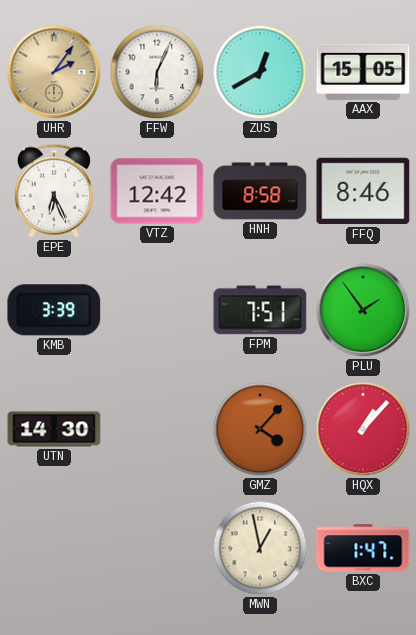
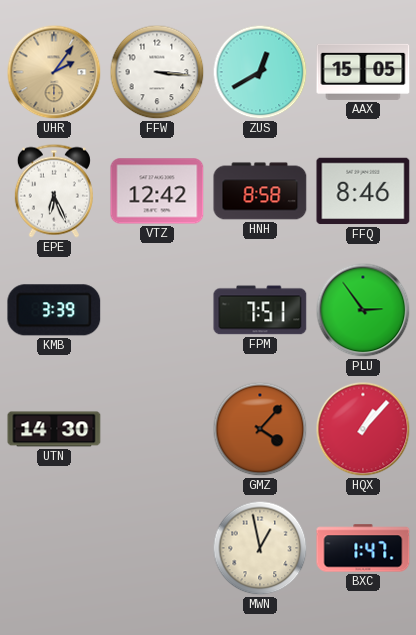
FFW: 6:04 -> 3:16 (157, 72)
PLU: 1:54 -> 2:54 (363, 310)
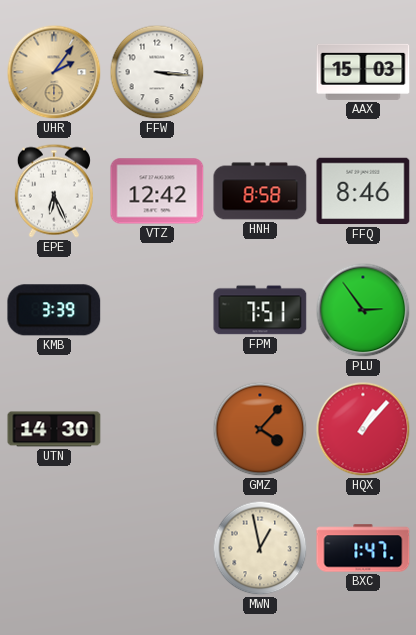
ZUS: 12:40 -> none (260, 72)
AAX: 15:05 -> 15:03 (363, 72)
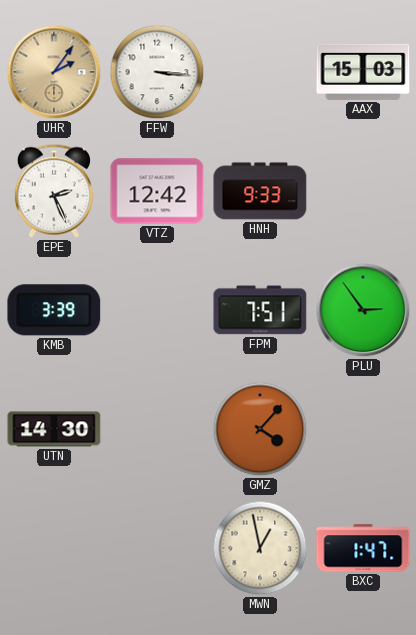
EPE: 6:26 -> 2:26 (54, 191)
HNH: 8:58 -> 9:33 (260, 191)
FFQ: 8:46 -> none (363, 191)
HQX: 1:07 -> none (363, 429)
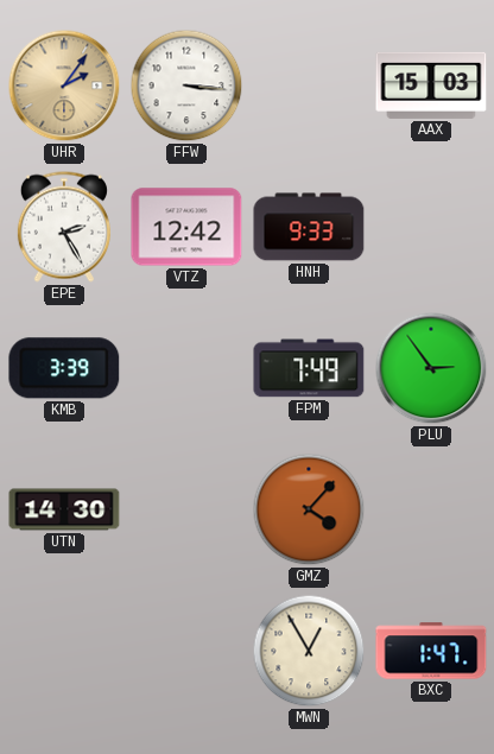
EPE: 2:26 -> 2:25 (64, 227)
FPM: 7:51 -> 7:49 (309, 368)
MWN: 12:58 -> 12:55 (309, 651)
